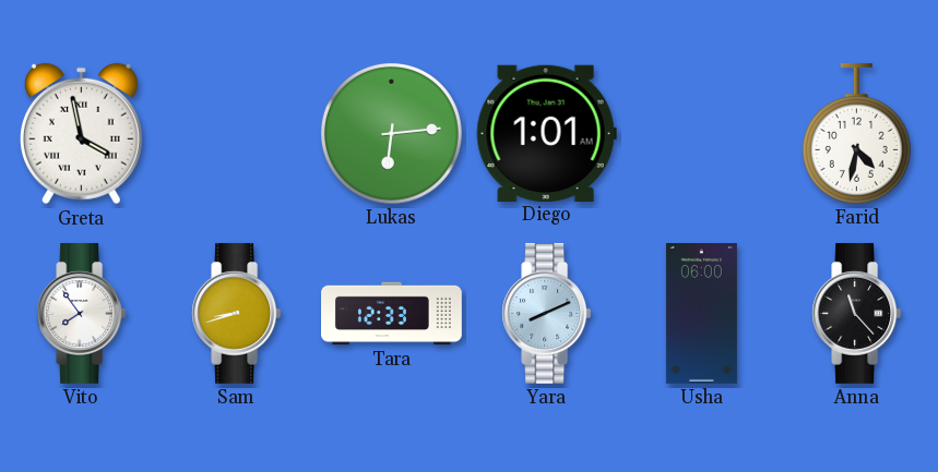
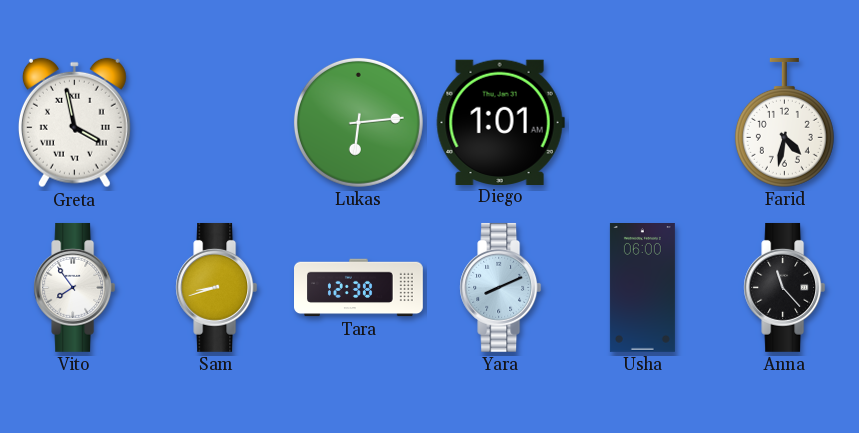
Tara: 12:33 -> 12:38 (359, 288)
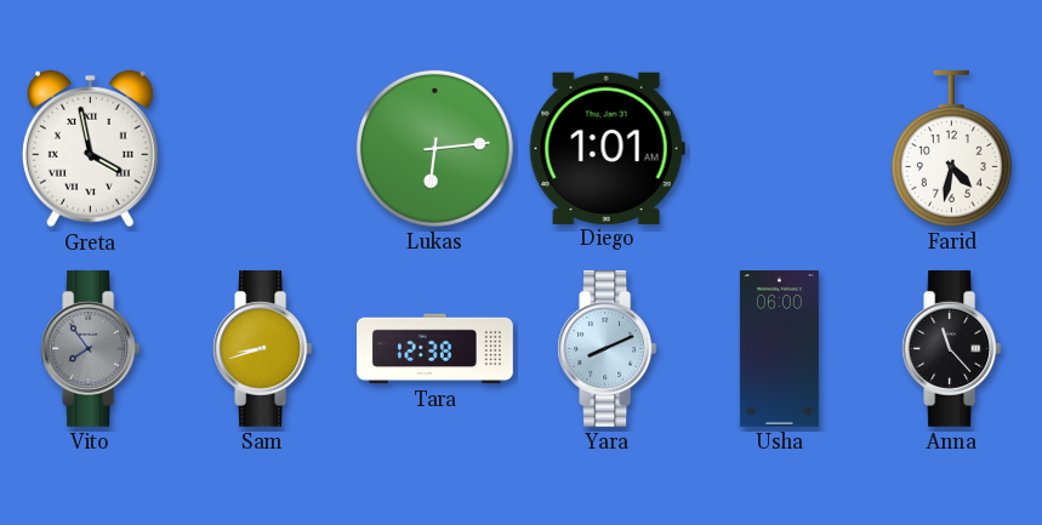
Vito dial: white -> grey (91, 348)
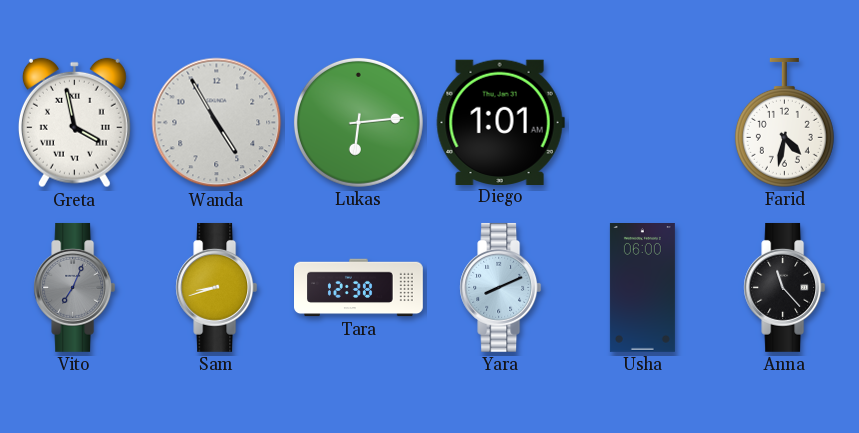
Wanda: none -> 4:55 (217, 123)
Vito: 7:54 -> 7:04 (75, 287)
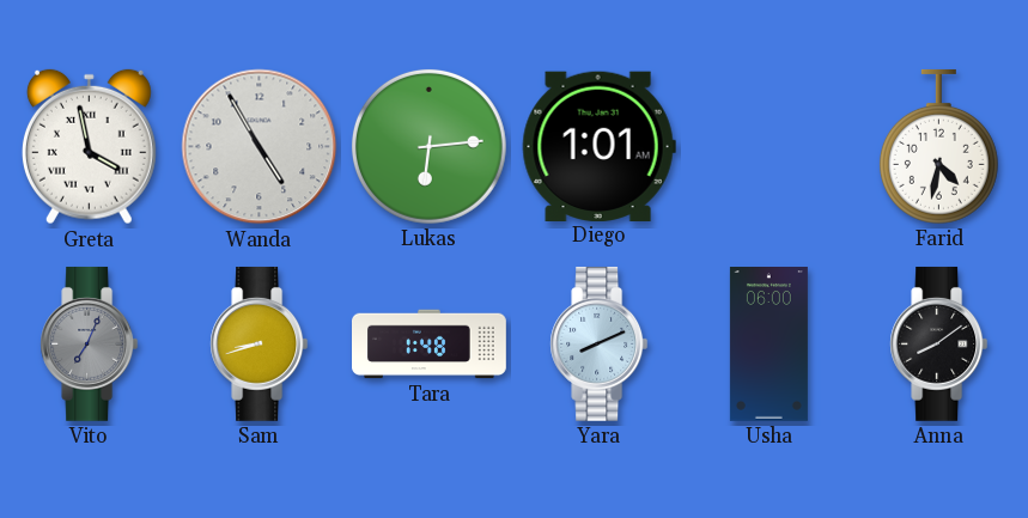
Tara: 12:38 -> 1:48 (430, 345)
Anna: 11:23 -> 8:09 (939, 343)
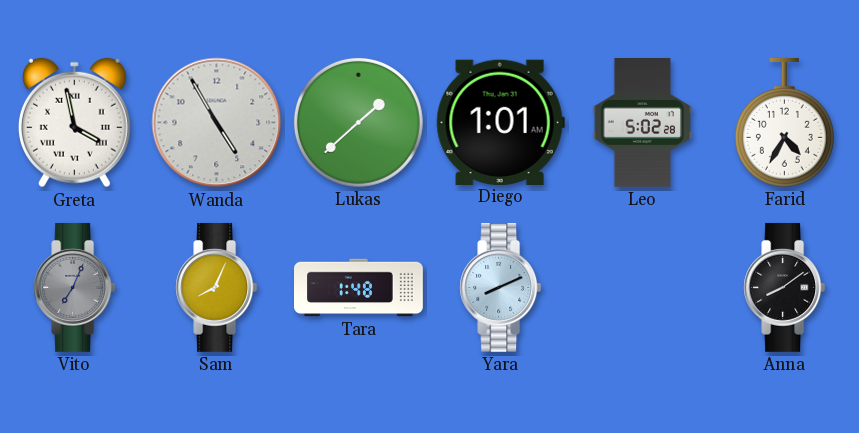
Lukas: 6:14 -> 1:38 (358, 122)
Leo: none -> 5:02 (642, 123)
Farid: 4:32 -> 4:35 (784, 122)
Sam: 8:42 -> 8:04 (217, 287)
Usha: 06:00 -> none (768, 345)
